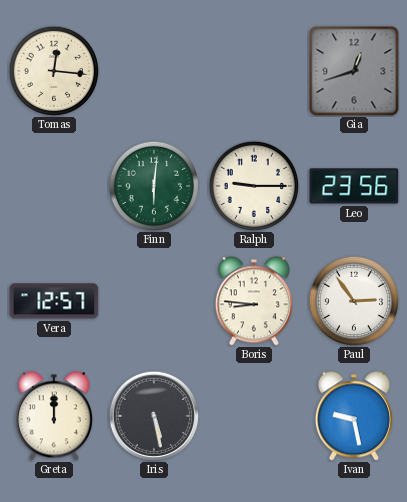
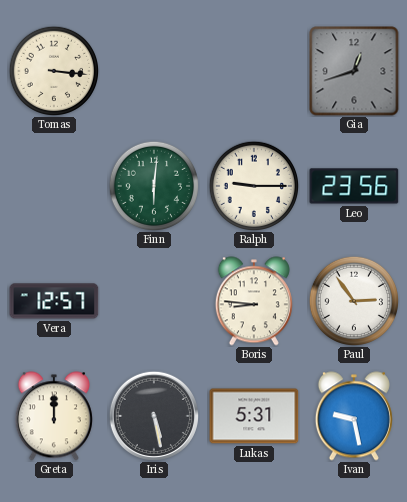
Tomas: 12:16 -> 3:16 (53, 70)
Lukas: none -> 5:31 (254, 416)
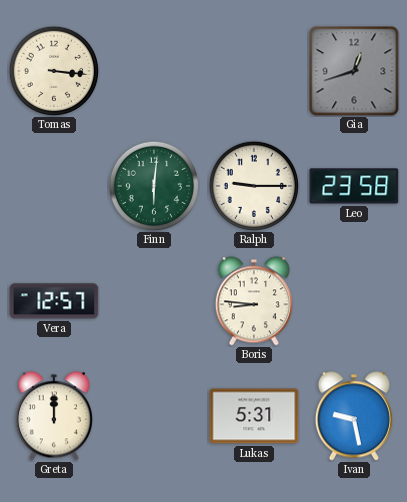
Leo: 23:56 -> 23:58 (354, 186)
Paul: 2:54 -> none (353, 300)
Iris: 5:28 -> none (153, 415)
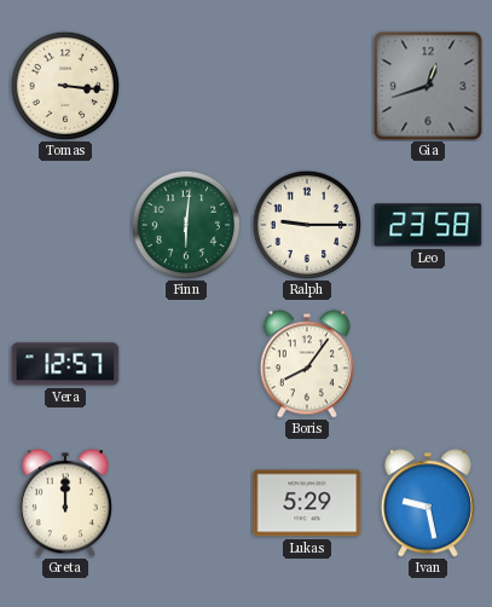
Boris: 8:46 -> 8:06 (307, 364)
Lukas: 5:31 -> 5:29 (307, 503)
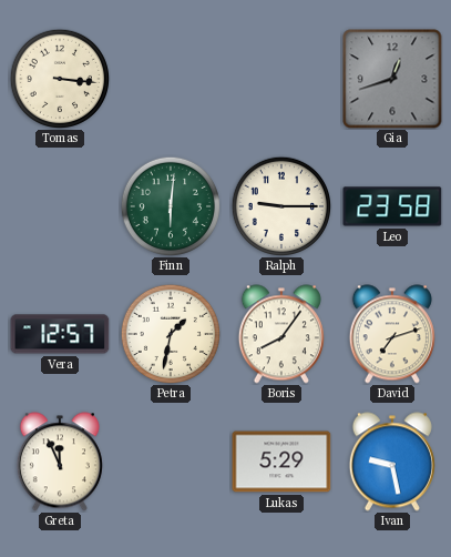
Petra: none -> 1:32 (170, 333)
David: none -> 7:12 (392, 334)
Greta: 12:00 -> 11:56 (60, 462)
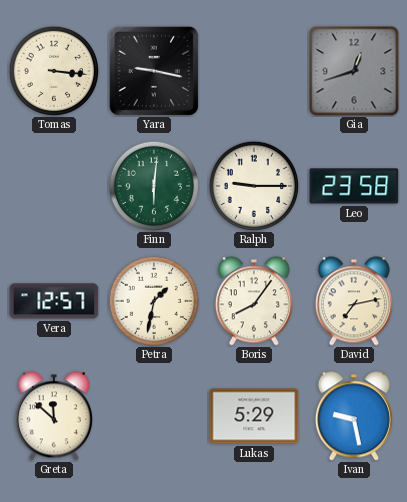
Yara: none -> 9:17 (154, 71)
David: 7:12 -> 7:13 (354, 301)
Greta: 11:56 -> 11:52 (54, 416)
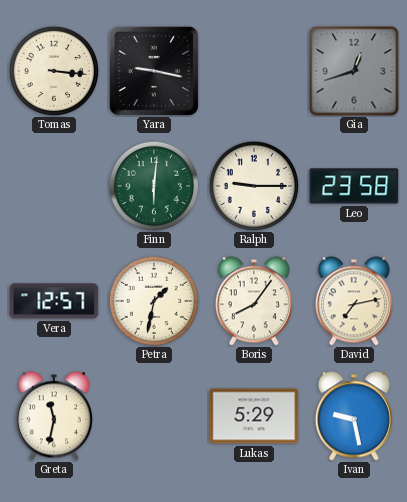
Greta: 11:52 -> 11:32 (54, 416)
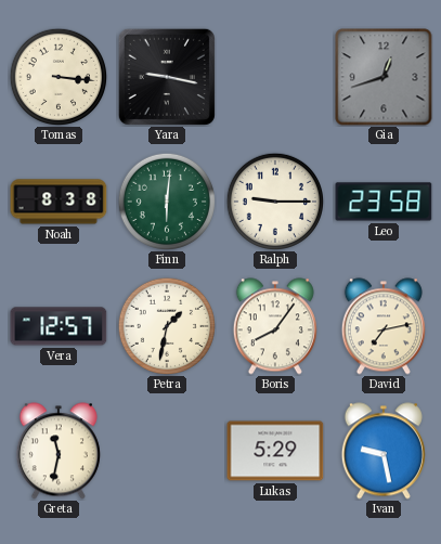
Noah: none -> 8:38 (59, 202)
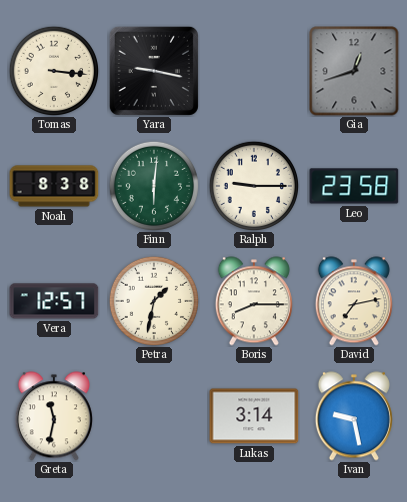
Boris: 8:06 -> 8:15 (254, 301)
Lukas: 5:29 -> 3:14 (254, 416)
